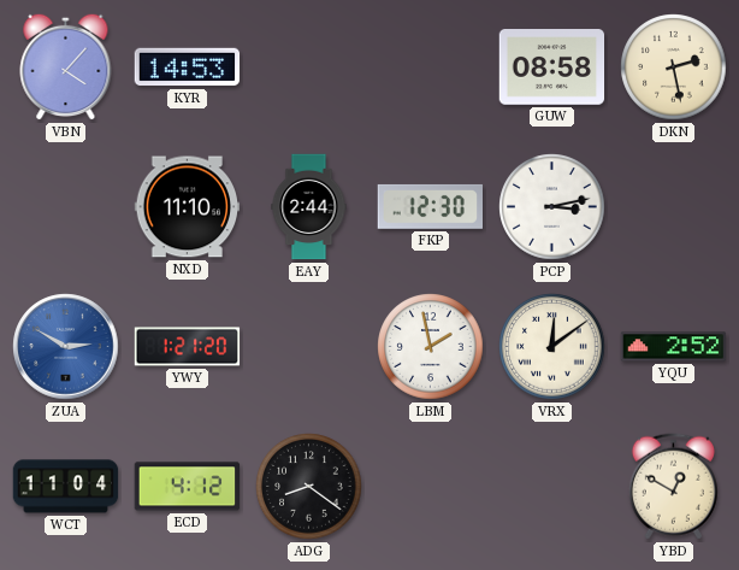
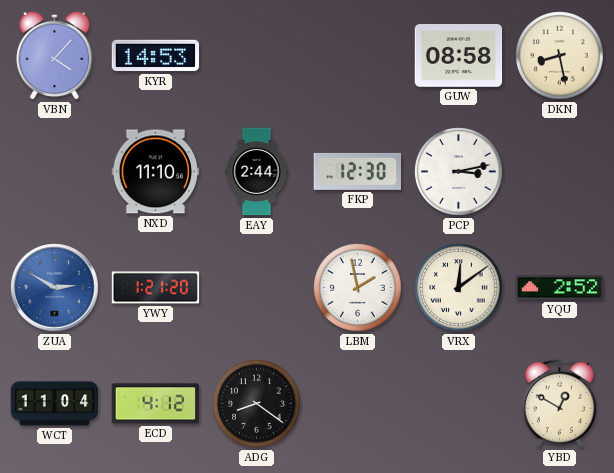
DKN: 2:28 -> 8:28 (560, 56)
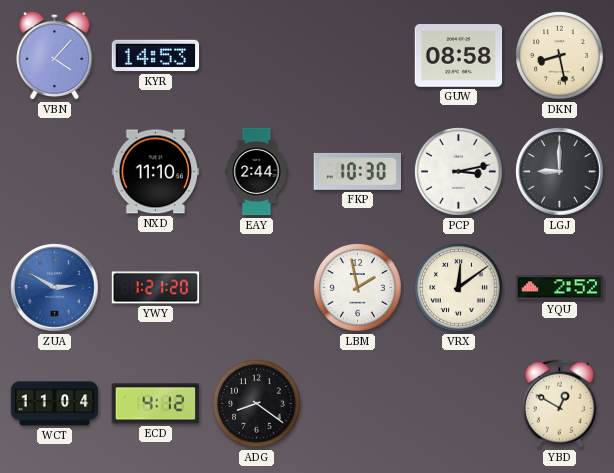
FKP: 12:30 -> 10:30 (358, 171)
LGJ: none -> 9:00 (560, 172)
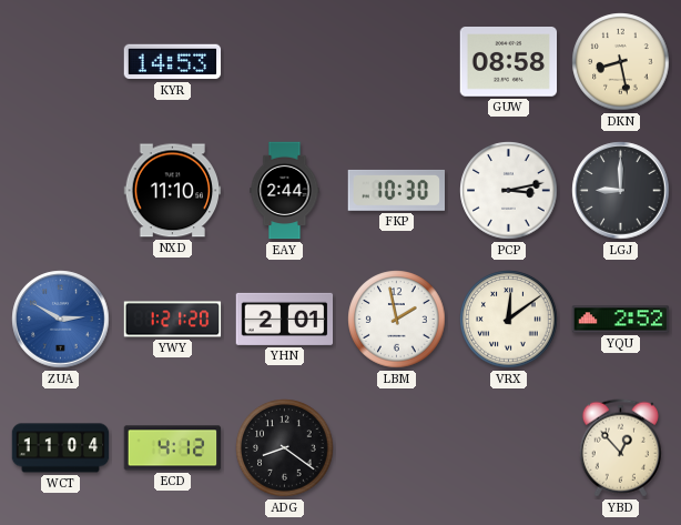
VBN: 4:07 -> none (55, 55)
YHN: none -> 2:01 (285, 319)
YBD: 12:50 -> 12:53 (620, 448)
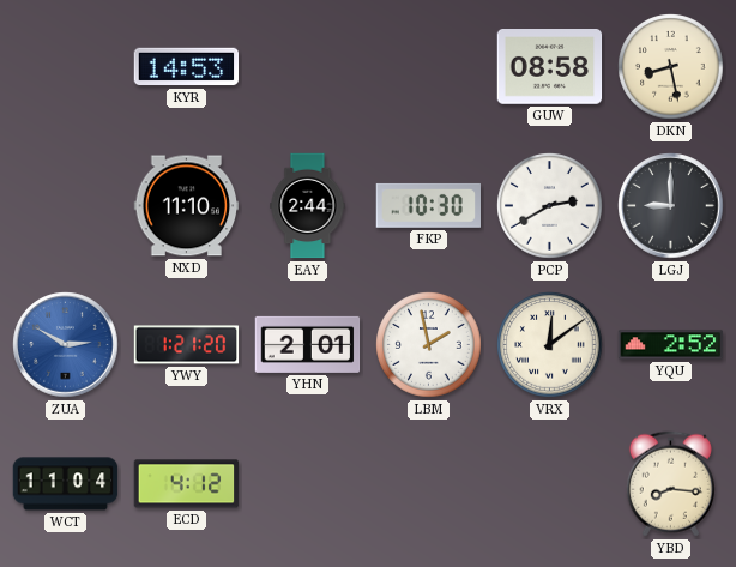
PCP: 3:13 -> 2:40 (550, 206)
ADG: 8:21 -> none (285, 448)
YBD: 12:53 -> 8:16 (670, 484)
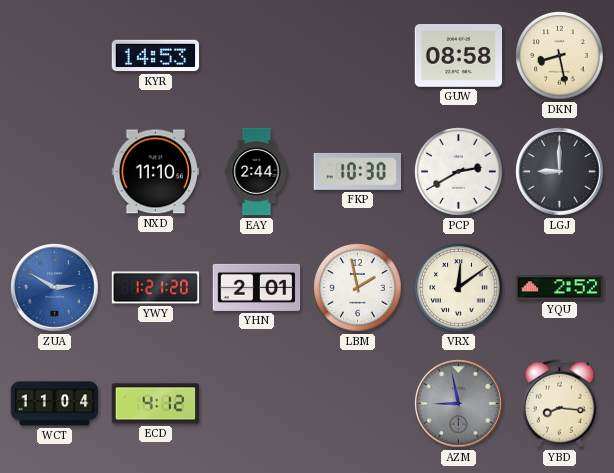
AZM: none -> 8:58 (459, 404)
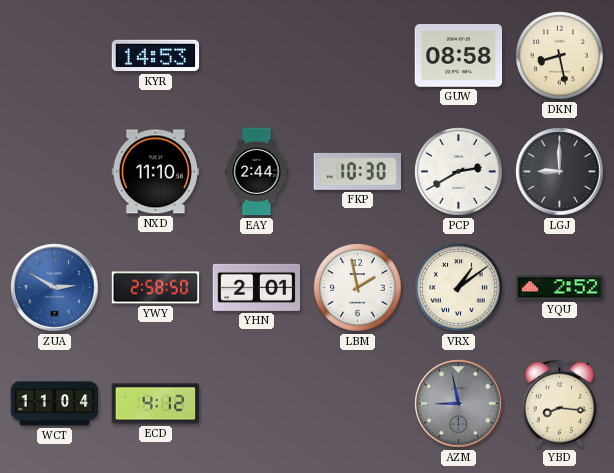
YWY: 1:21 -> 2:58 (156, 288)
VRX: 12:09 -> 1:09 (459, 288)
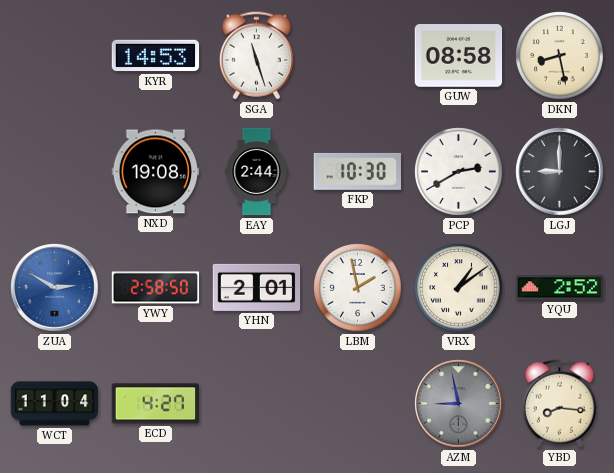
SGA: none -> 11:27 (256, 56)
NXD: 11:10 -> 19:08 (156, 172)
ECD: 4:12 -> 4:27 (156, 404)
